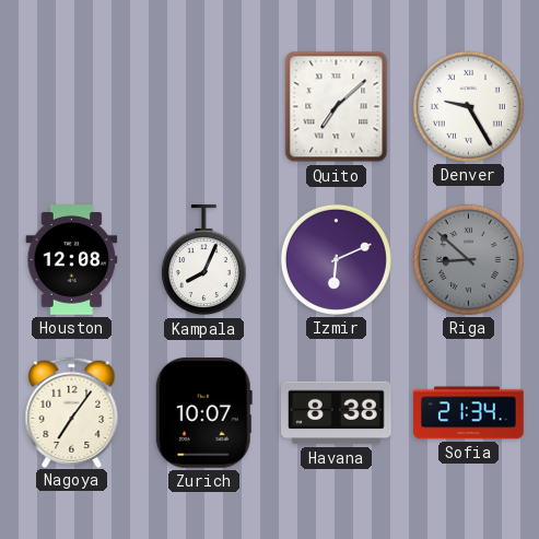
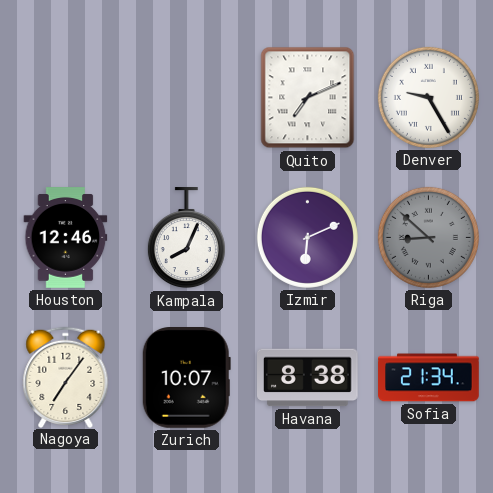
Quito: 7:08 -> 7:11 (308, 98)
Houston: 12:08 -> 12:46 (66, 238)
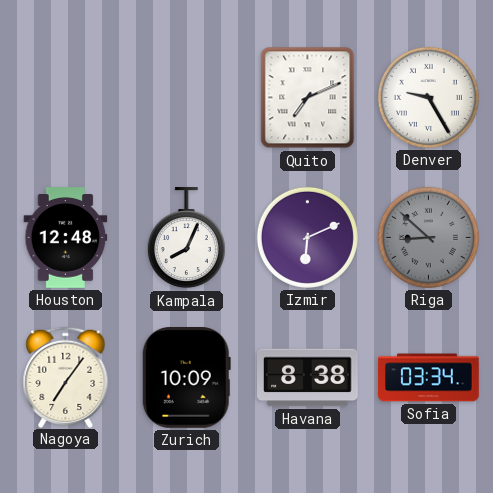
Houston: 12:46 -> 12:48 (66, 238)
Zurich: 10:07 -> 10:09 (186, 378)
Sofia: 21:34 -> 03:34 (429, 378)
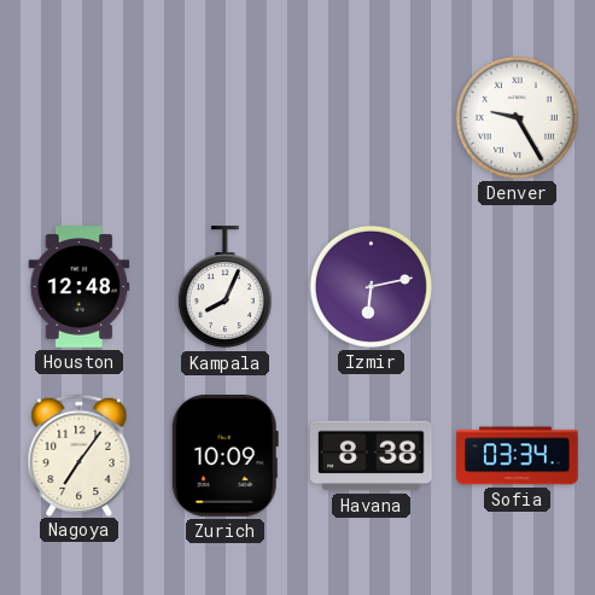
Quito: 7:11 -> none (308, 98)
Izmir: 6:11 -> 6:13 (371, 286)
Riga: 8:52 -> none (428, 237)
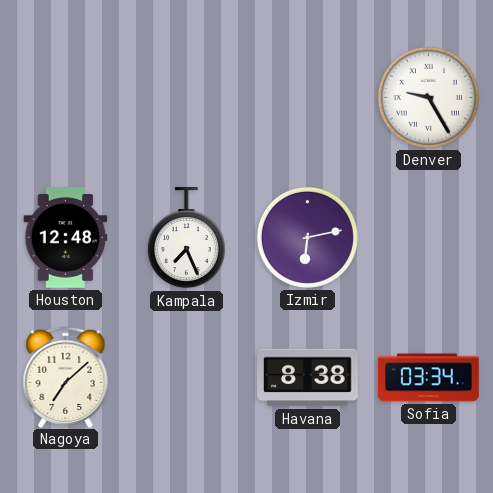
Kampala: 8:04 -> 7:26 (186, 238)
Nagoya: 7:06 -> 7:08 (66, 377)
Zurich: 10:09 -> none (224, 456)
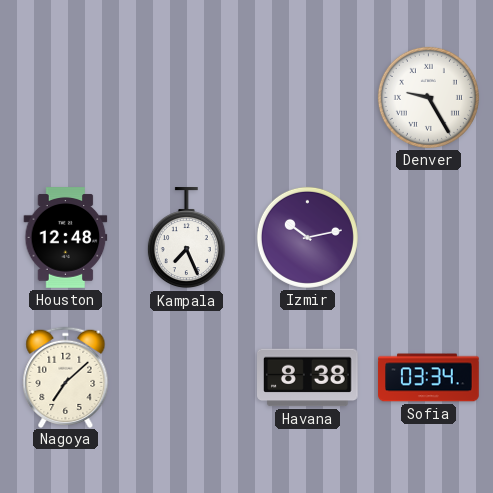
Izmir: 6:13 -> 10:13 (307, 237)
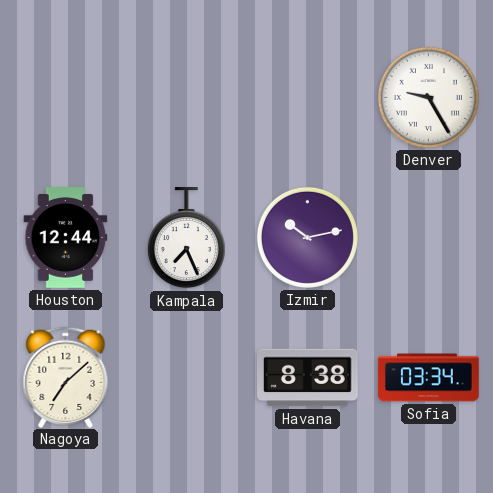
Houston: 12:48 -> 12:44 (66, 238)
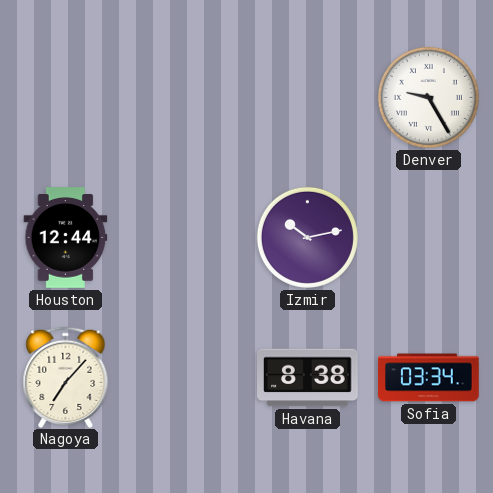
Kampala: 7:26 -> none (186, 238)
Nagoya: 7:08 -> 7:07 (66, 377)
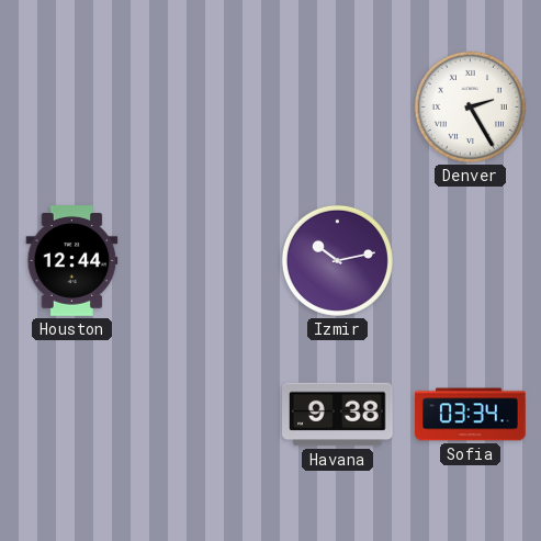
Denver: 9:25 -> 2:25 (470, 106)
Nagoya: 7:07 -> none (66, 377)
Havana: 8:38 -> 9:38 (338, 415)
